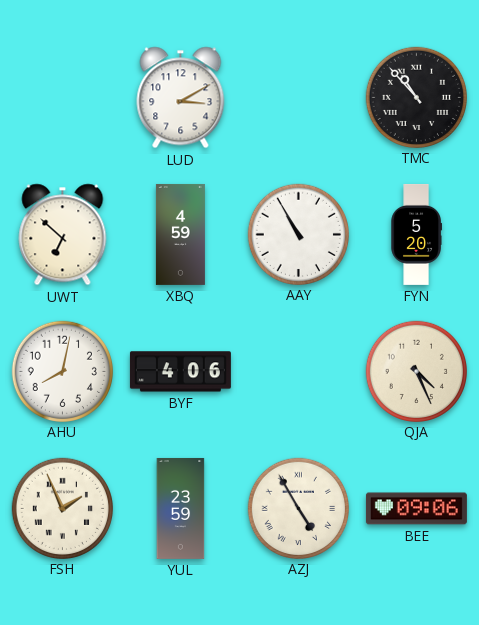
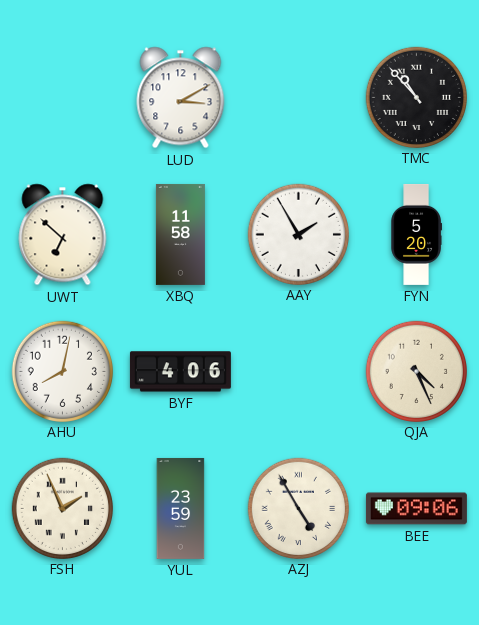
XBQ: 4:59 -> 11:58 (180, 234)
AAY: 10:55 -> 1:55 (298, 234)
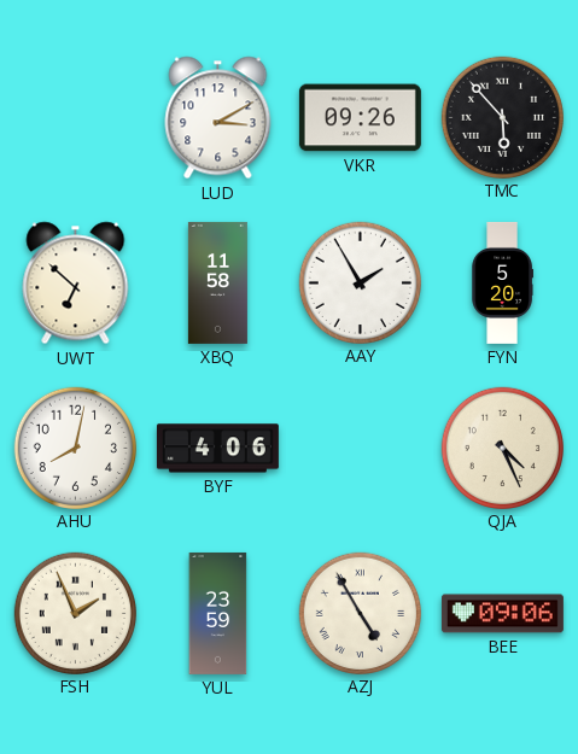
VKR: none -> 09:26 (360, 118)
TMC: 10:53 -> 5:53 (502, 117)
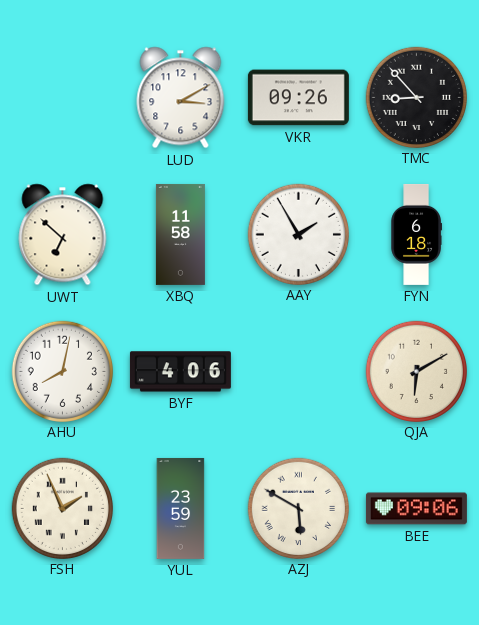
TMC: 5:53 -> 8:53 (416, 97)
FYN: 5:20 -> 6:18 (416, 234)
QJA: 4:26 -> 6:10 (416, 371)
AZJ: 4:55 -> 5:50 (298, 508)
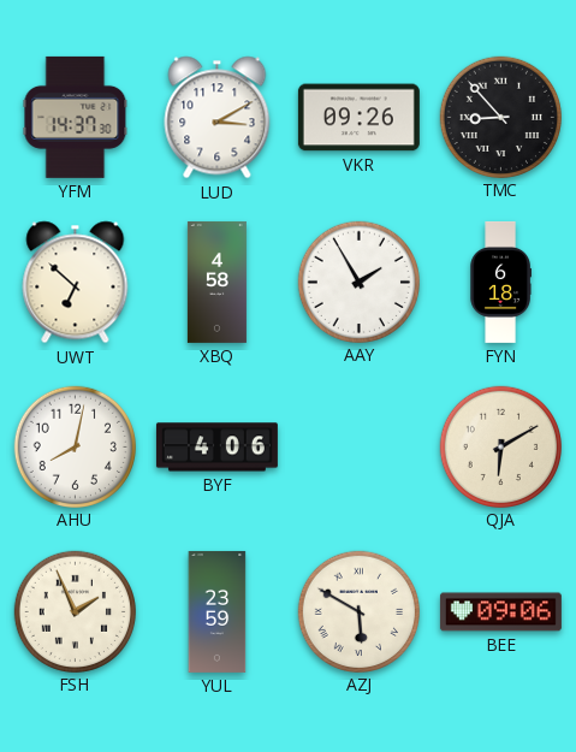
YFM: none -> 14:37 (76, 117)
XBQ: 11:58 -> 4:58 (216, 282)
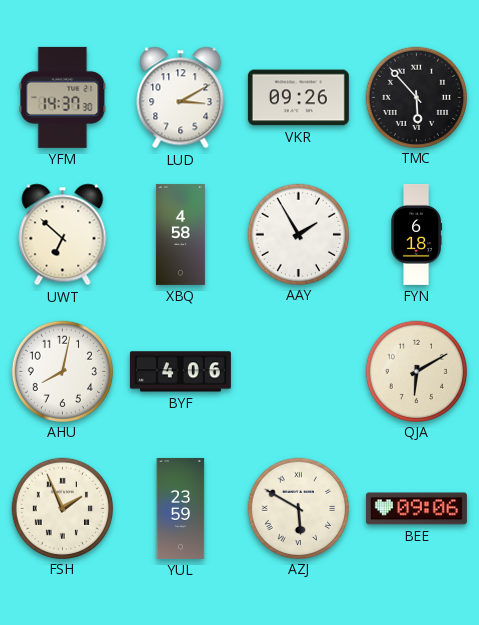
TMC: 8:53 -> 5:53 (416, 97)
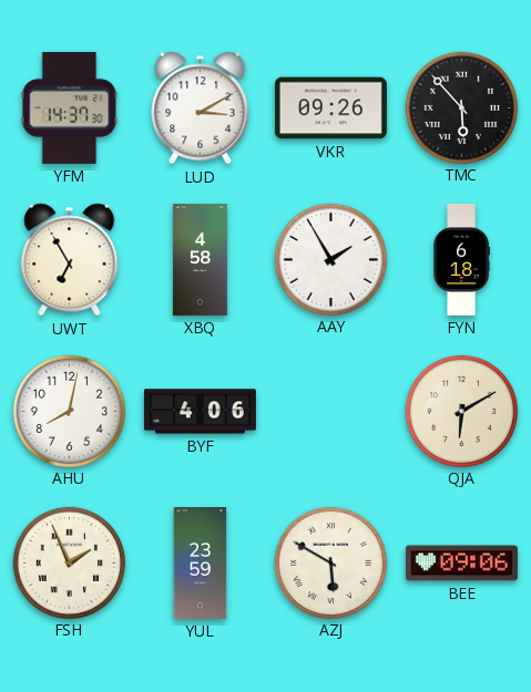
UWT: 6:52 -> 6:55 (70, 260)
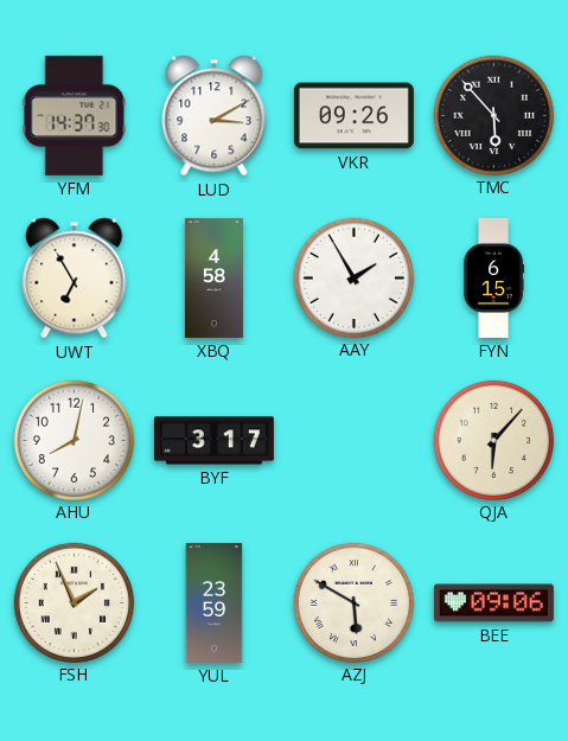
FYN: 6:18 -> 6:15 (493, 277)
BYF: 4:06 -> 3:17 (213, 441)
QJA: 6:10 -> 6:07 (493, 440)
